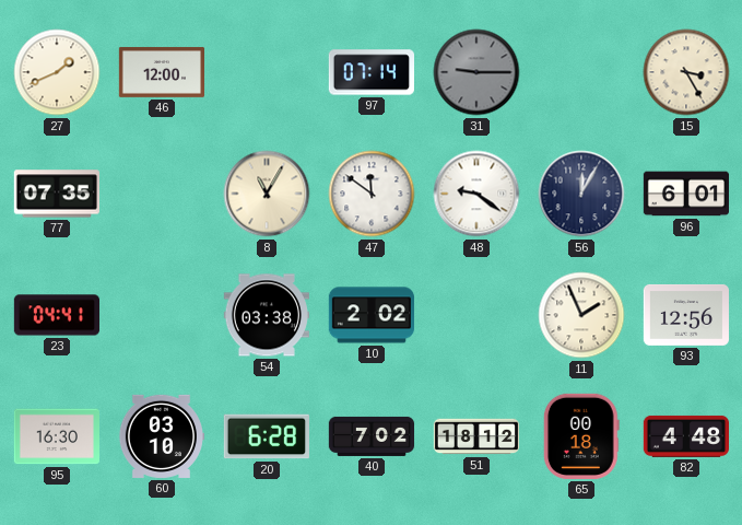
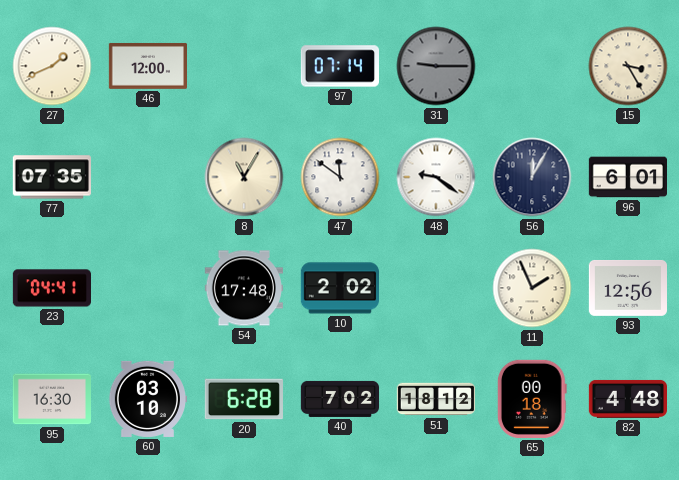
54: 03:38 -> 17:48 (243, 288)
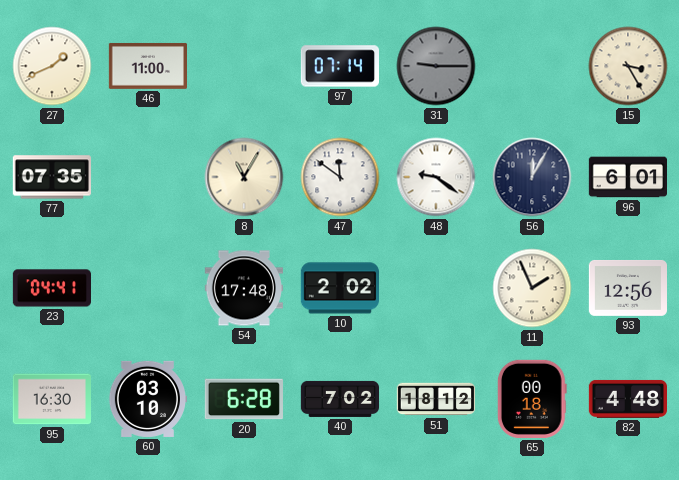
46: 12:00 -> 11:00 (147, 66)
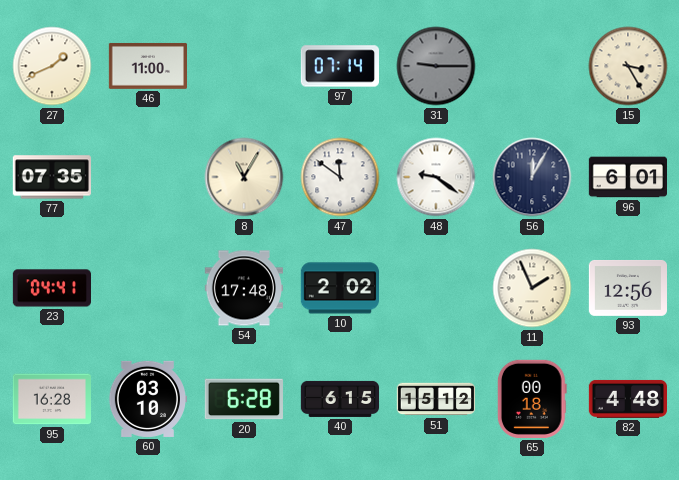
95: 16:30 -> 16:28 (51, 399)
40: 7:02 -> 6:15 (340, 399)
51: 18:12 -> 15:12 (436, 399)
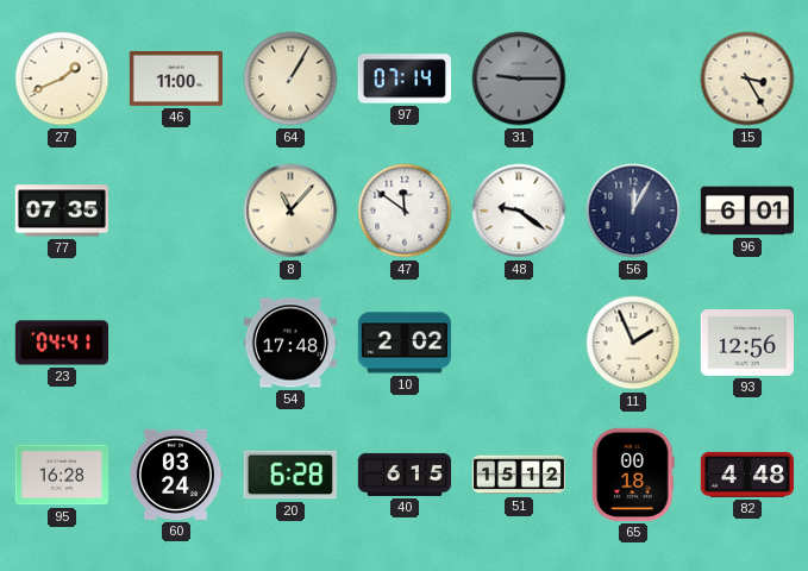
64: none -> 1:05 (290, 79)
8: 11:05 -> 11:07 (290, 211)
60: 03:10 -> 03:24 (175, 475)
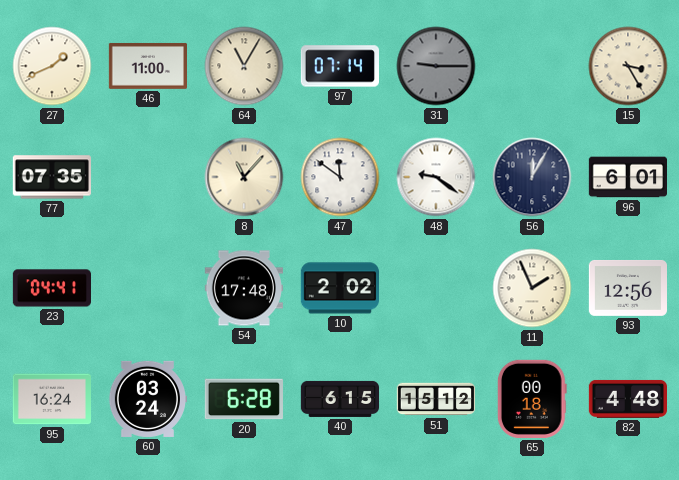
64: 1:05 -> 11:05 (244, 66)
95: 16:28 -> 16:24 (51, 399)
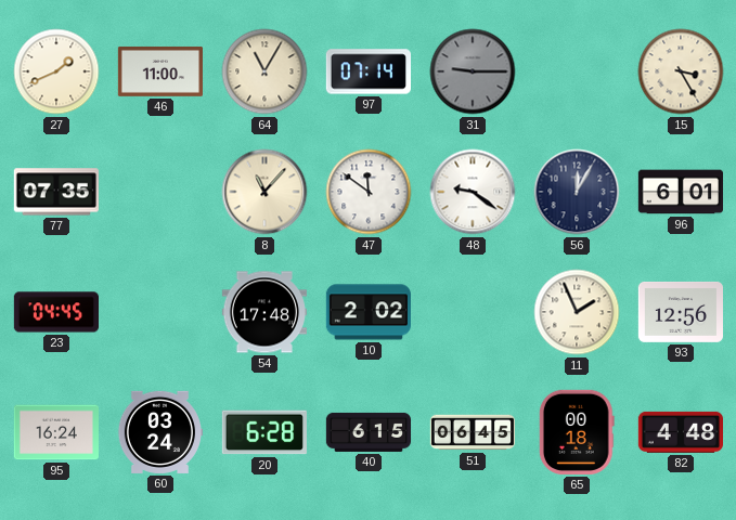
23: 04:41 -> 04:45 (55, 312)
51: 15:12 -> 06:45 (473, 432)
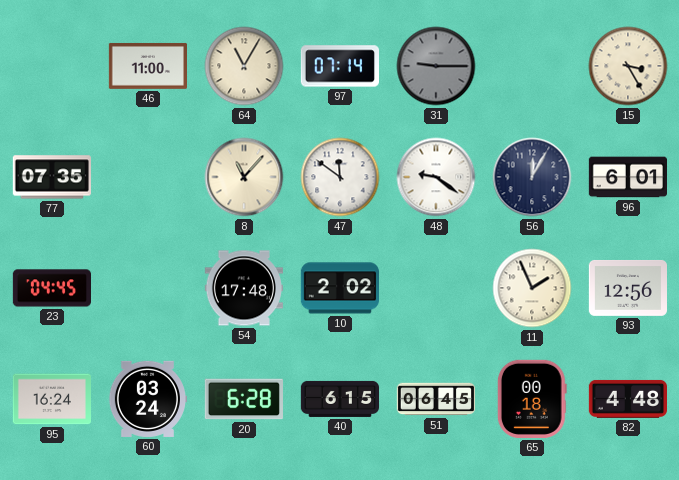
27: 1:41 -> none (56, 71)
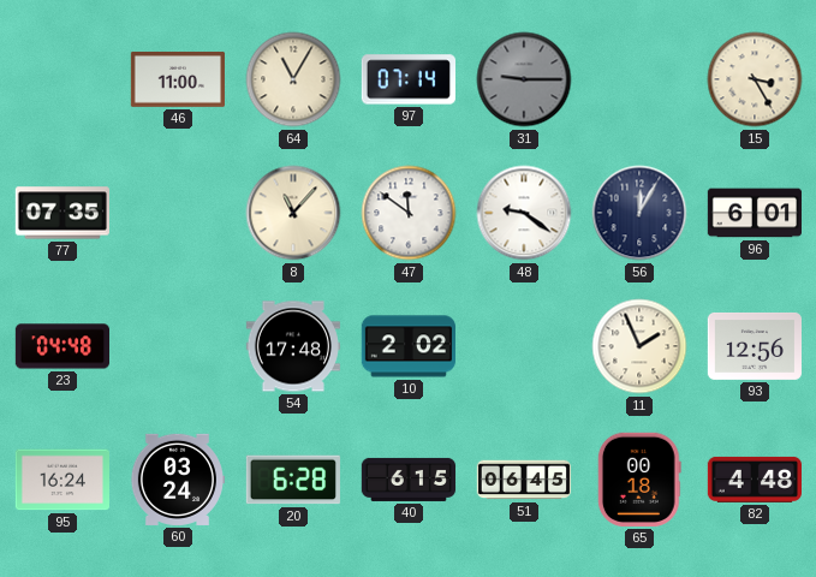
23: 04:45 -> 04:48 (61, 346)
